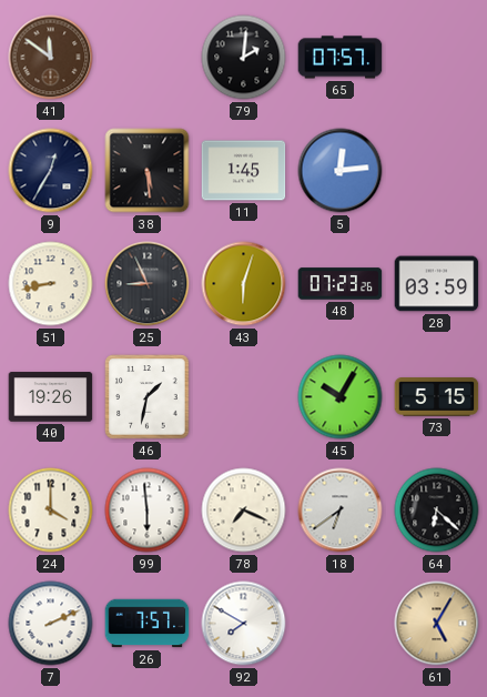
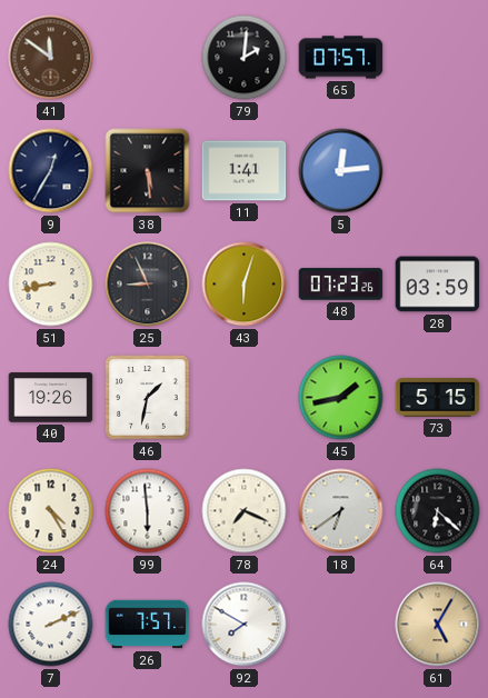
11: 1:45 -> 1:41 (245, 171)
45: 10:05 -> 1:43 (341, 398)
24: 4:00 -> 4:25 (51, 511)
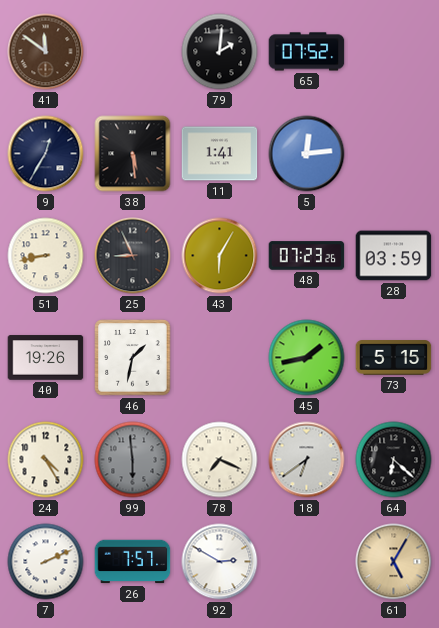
65: 07:57 -> 07:52 (307, 52)
43: 6:03 -> 6:05 (220, 256)
99 dial: white -> grey (133, 460)
92: 7:50 -> 2:50 (220, 562)
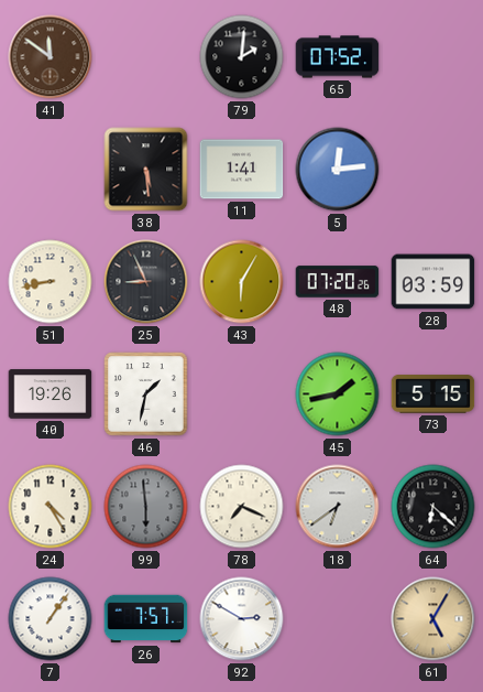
9: 12:35 -> none (46, 154)
48: 07:23 -> 07:20 (338, 282)
7: 2:11 -> 1:06 (51, 619)
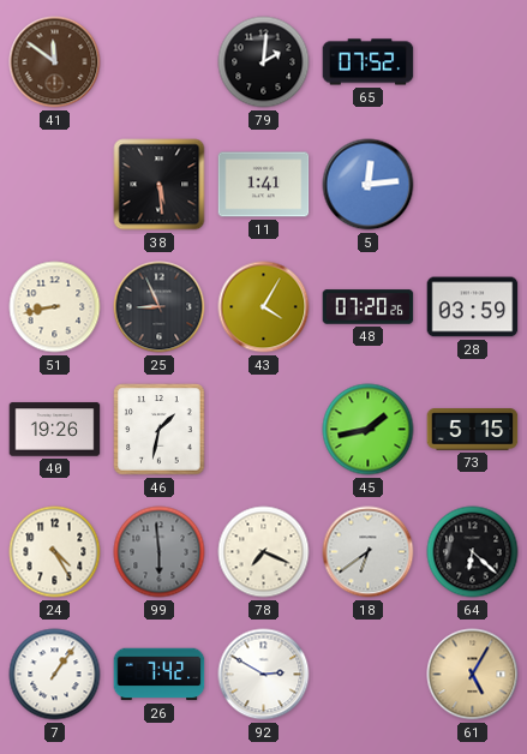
43: 6:05 -> 4:05 (264, 307)
26: 7:57 -> 7:42 (160, 675)
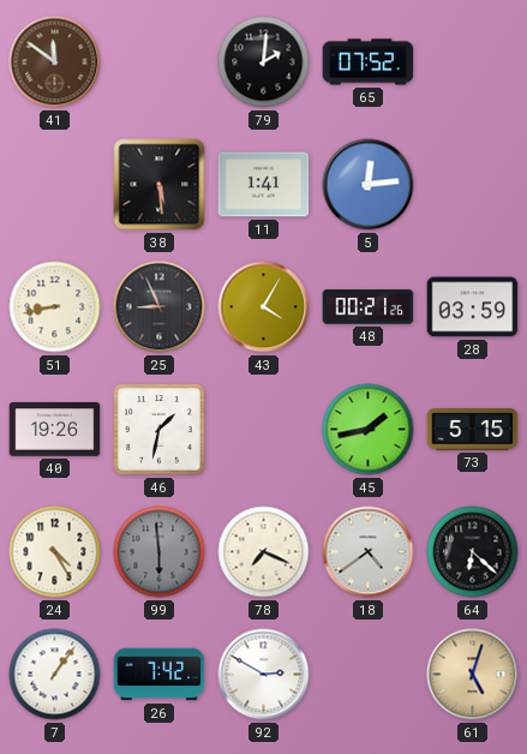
48: 07:20 -> 00:21 (369, 307)
18: 6:39 -> 4:39 (369, 552)
61: 5:05 -> 5:03 (473, 675)
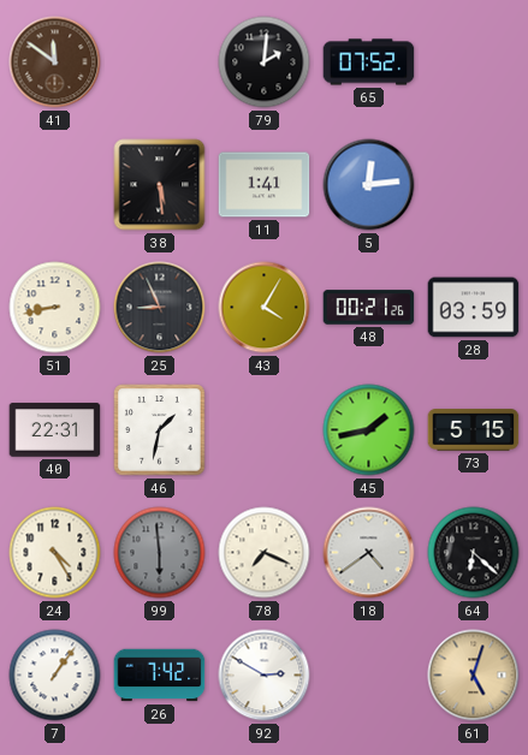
40: 19:26 -> 22:31 (55, 430)
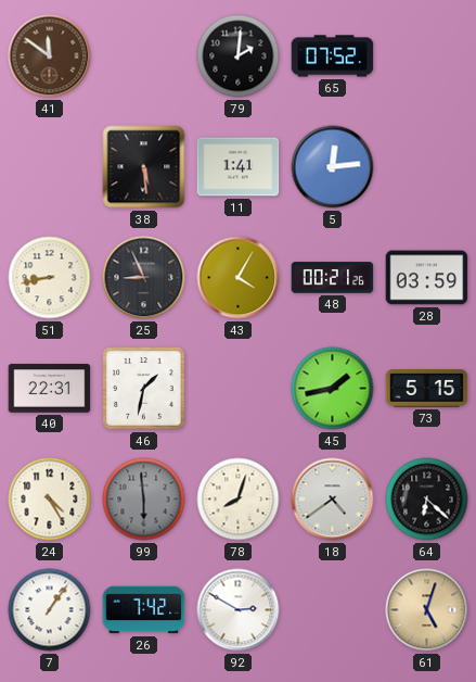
78: 7:19 -> 8:03 (239, 500)
